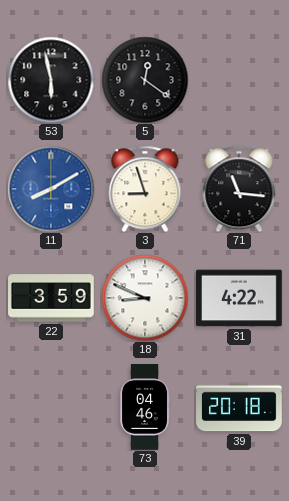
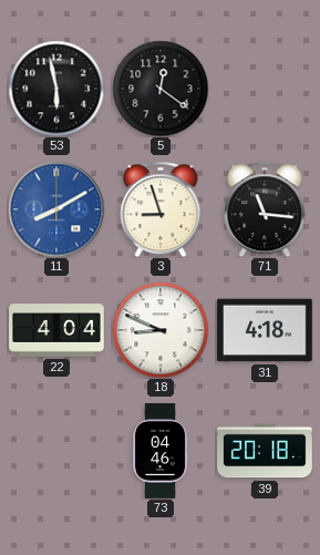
22: 3:59 -> 4:04 (56, 330)
31: 4:22 -> 4:18 (266, 330)
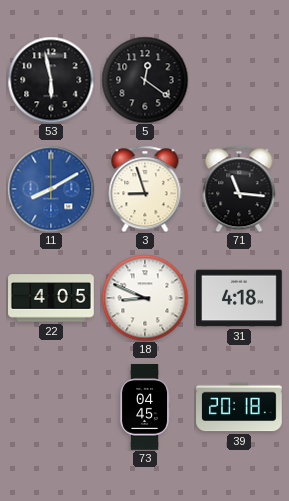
22: 4:04 -> 4:05 (51, 298)
73: 04:46 -> 04:45 (145, 407)
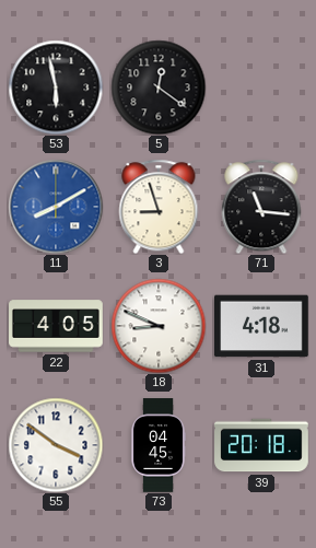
55: none -> 3:51 (56, 445)
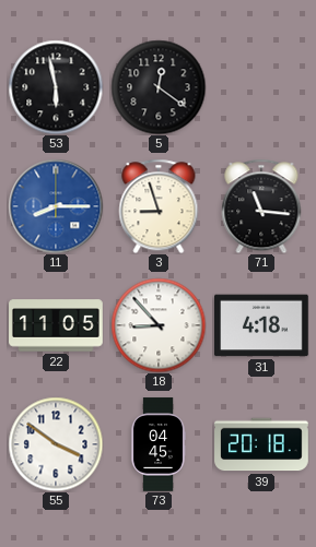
11: 8:10 -> 8:15 (56, 206)
22: 4:05 -> 11:05 (56, 325)
18: 8:49 -> 8:53 (159, 325)
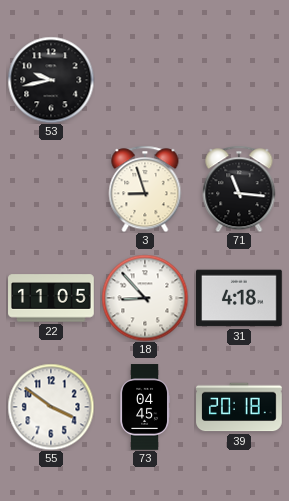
53: 5:58 -> 9:43 (51, 80)
5: 12:21 -> none (159, 87)
11: 8:15 -> none (56, 206)
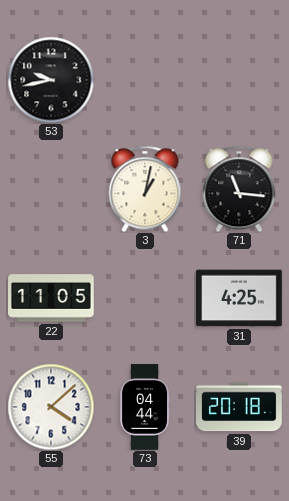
3: 8:57 -> 1:02 (145, 189)
18: 8:53 -> none (145, 298)
31: 4:18 -> 4:25 (240, 298)
55: 3:51 -> 4:08 (51, 407)
73: 04:45 -> 04:44 (145, 407)
